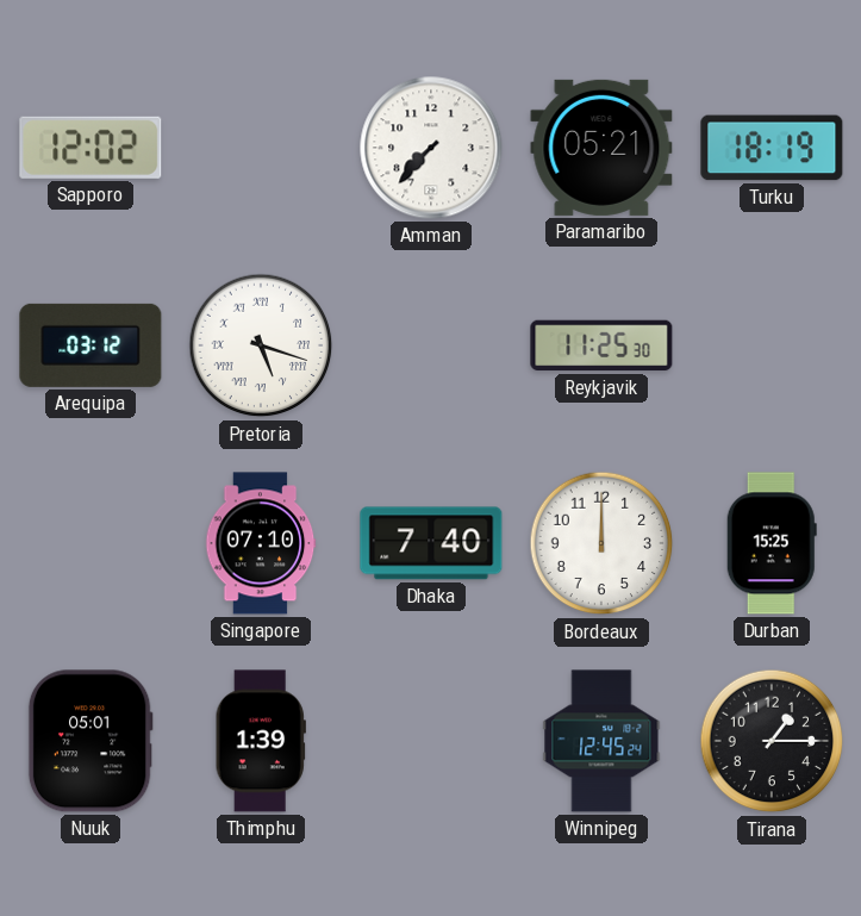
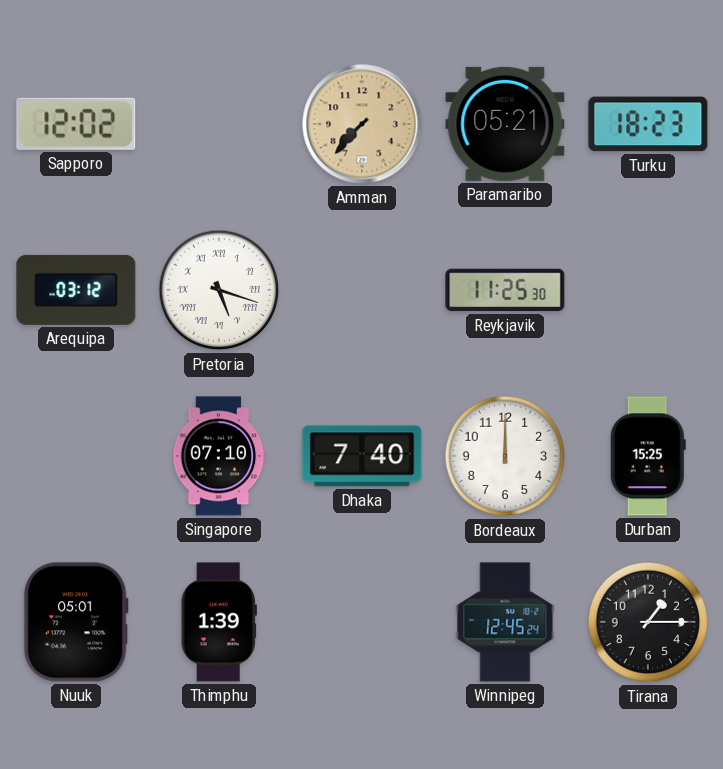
Amman dial: white -> champagne (362, 124)
Turku: 18:19 -> 18:23 (648, 124)
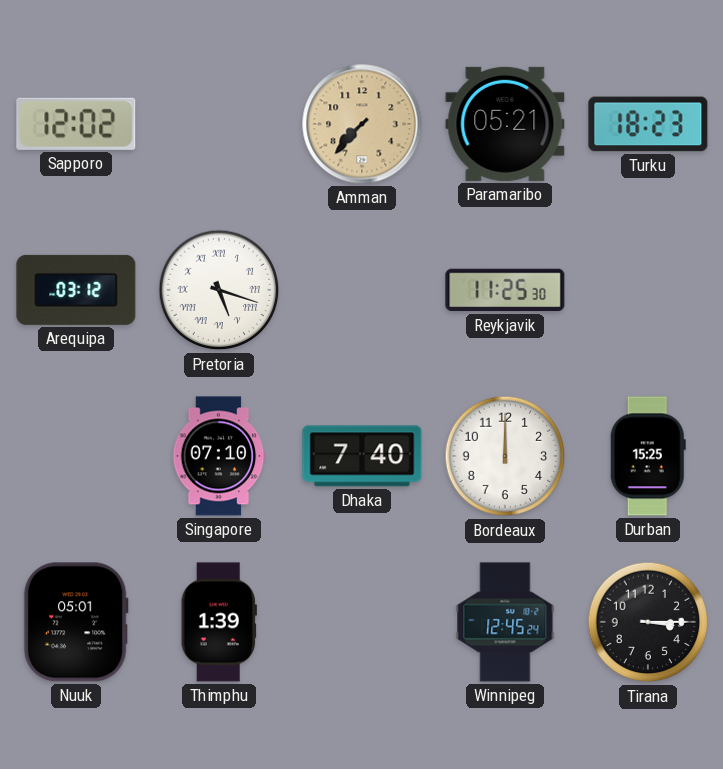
Tirana: 1:15 -> 3:15 (648, 622)
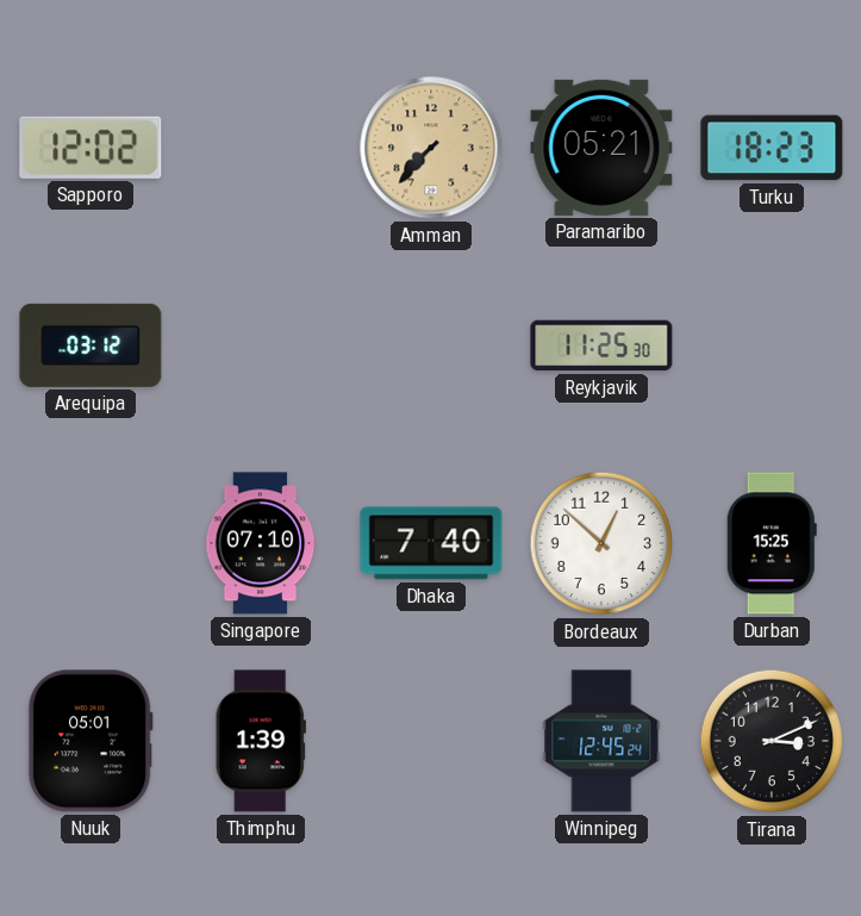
Pretoria: 5:18 -> none (219, 290)
Bordeaux: 12:00 -> 12:52 (601, 543)
Tirana: 3:15 -> 3:11 (772, 741)
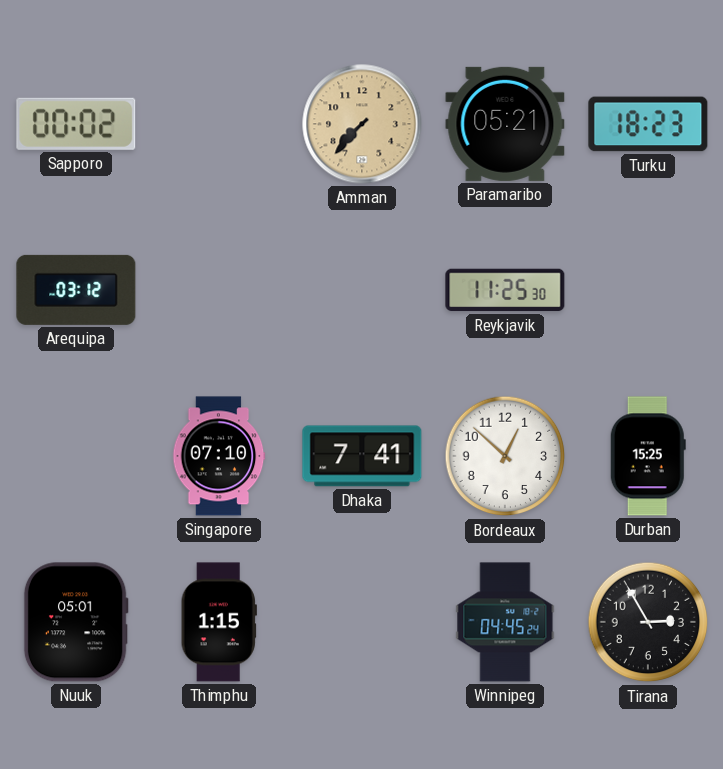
Sapporo: 12:02 -> 00:02 (76, 124)
Dhaka: 7:40 -> 7:41 (362, 456)
Thimphu: 1:39 -> 1:15 (219, 622)
Winnipeg: 12:45 -> 04:45 (505, 622)
Tirana: 3:11 -> 2:55 (648, 622)
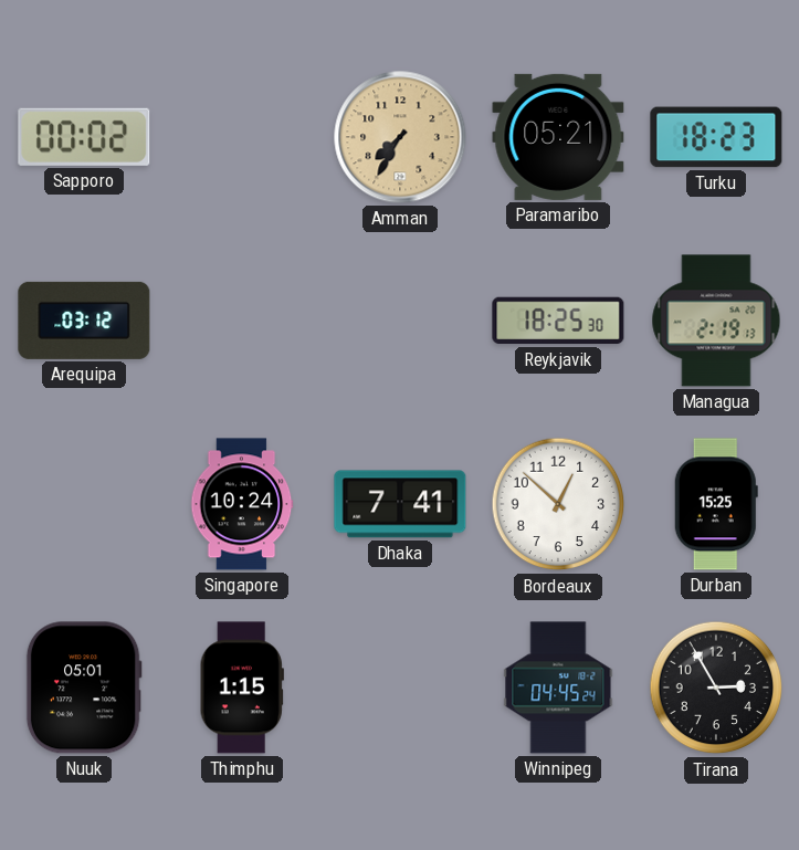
Amman: 7:37 -> 7:35 (400, 137)
Reykjavik: 11:25 -> 18:25 (558, 321)
Managua: none -> 2:19 (716, 321)
Singapore: 07:10 -> 10:24 (242, 504)
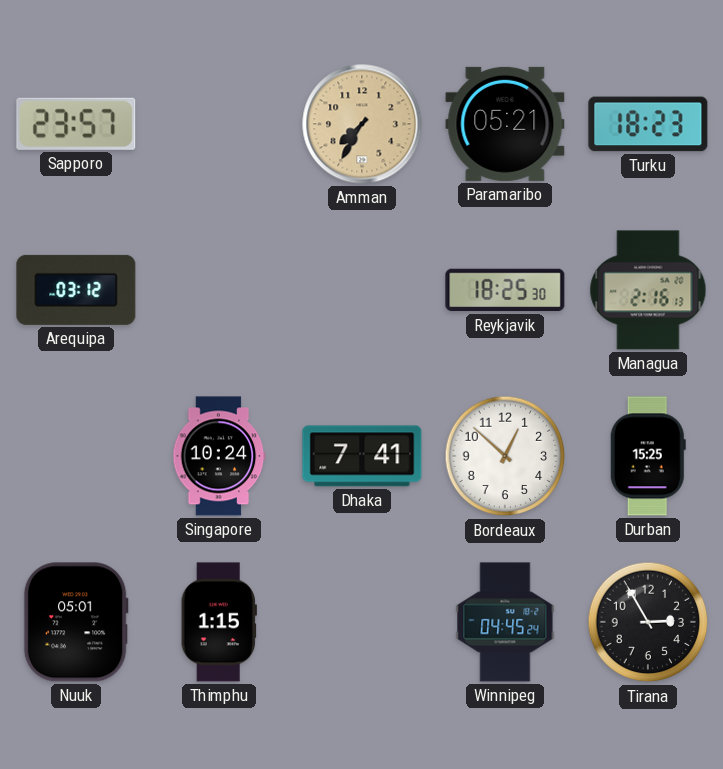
Sapporo: 00:02 -> 23:57 (76, 124)
Managua: 2:19 -> 2:16 (648, 290)
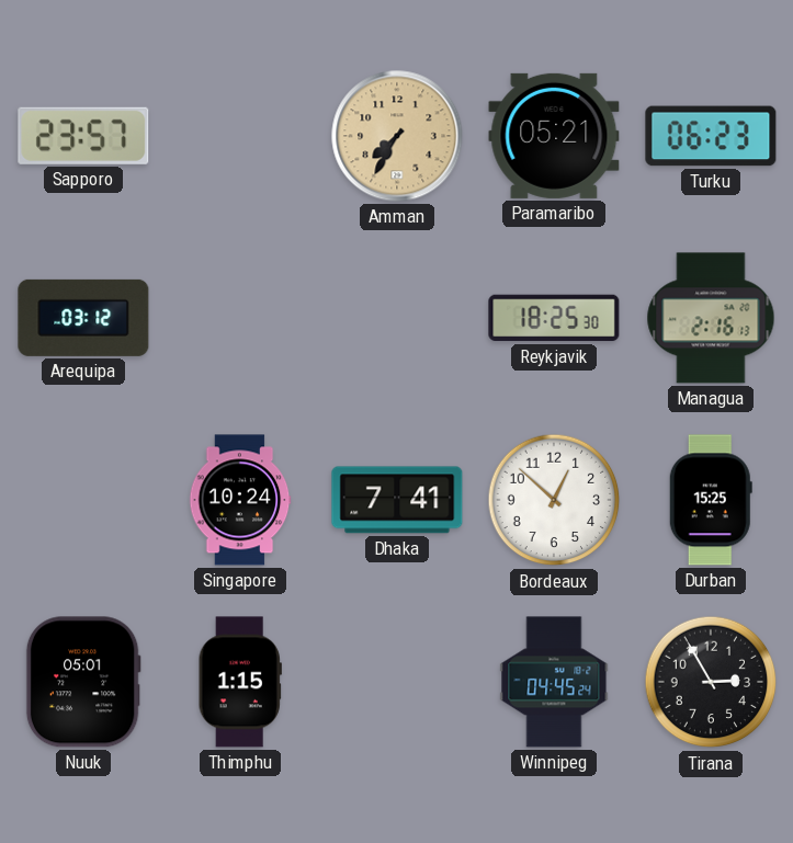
Turku: 18:23 -> 06:23 (711, 136)
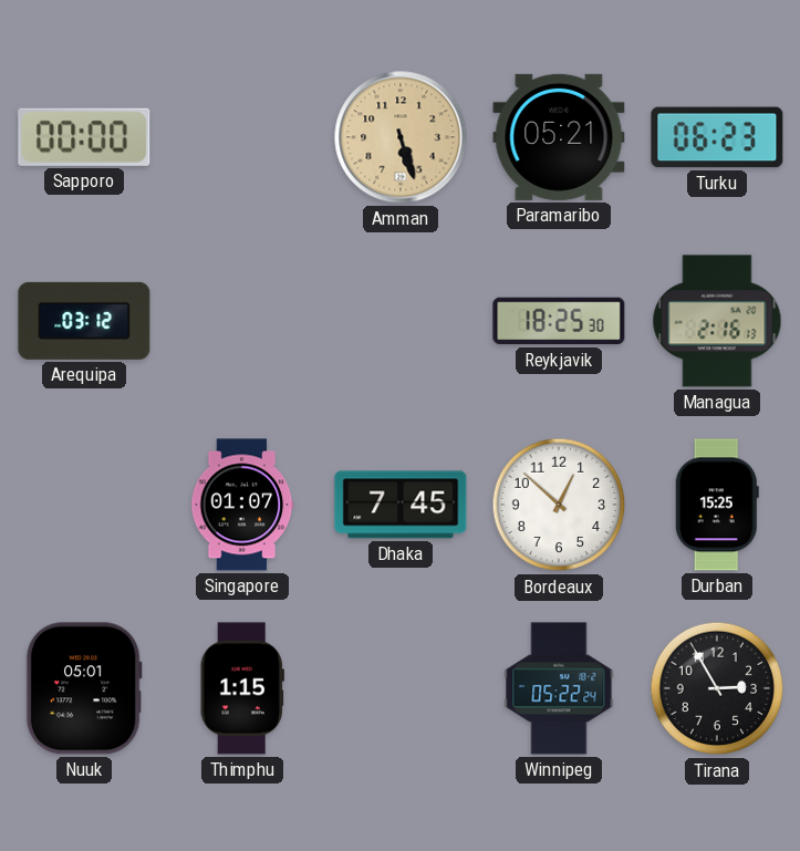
Sapporo: 23:57 -> 00:00 (84, 137)
Amman: 7:35 -> 5:27 (401, 137)
Singapore: 10:24 -> 01:07 (242, 505)
Dhaka: 7:41 -> 7:45 (401, 505)
Winnipeg: 04:45 -> 05:22 (559, 688)
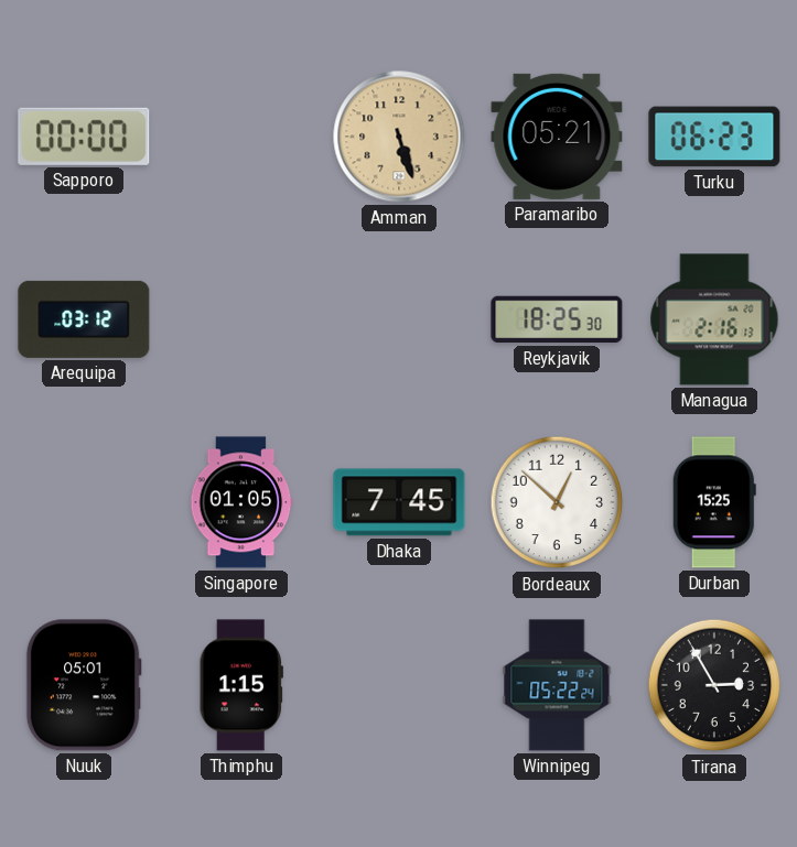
Singapore: 01:07 -> 01:05 (241, 502)
